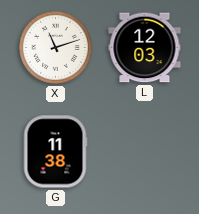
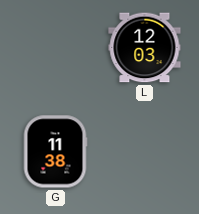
X: 11:12 -> none (56, 48)
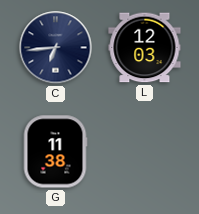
C: none -> 6:44 (56, 48)
